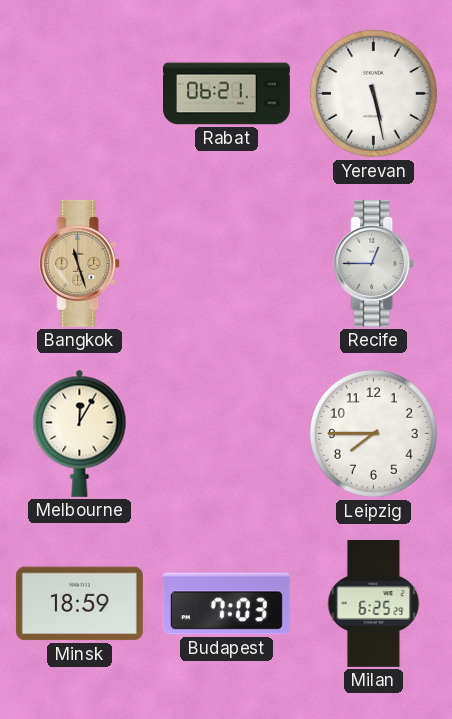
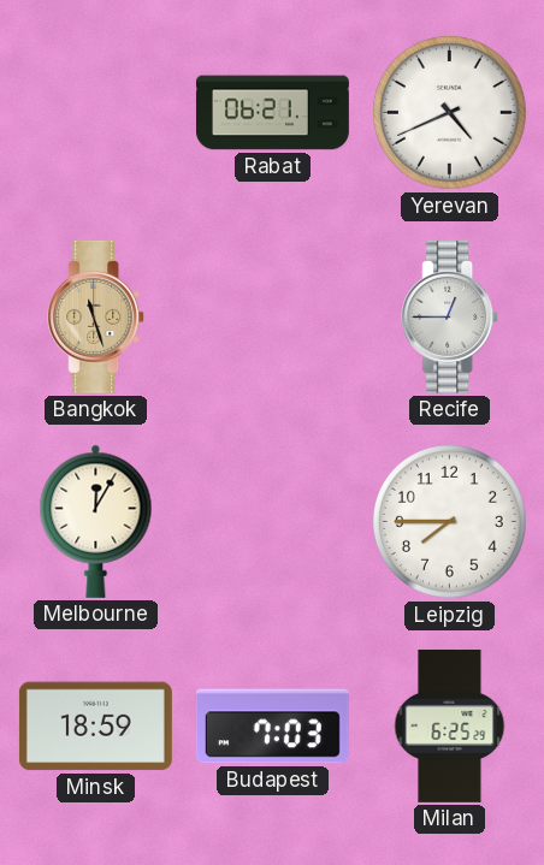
Yerevan: 5:28 -> 4:41 (449, 112)
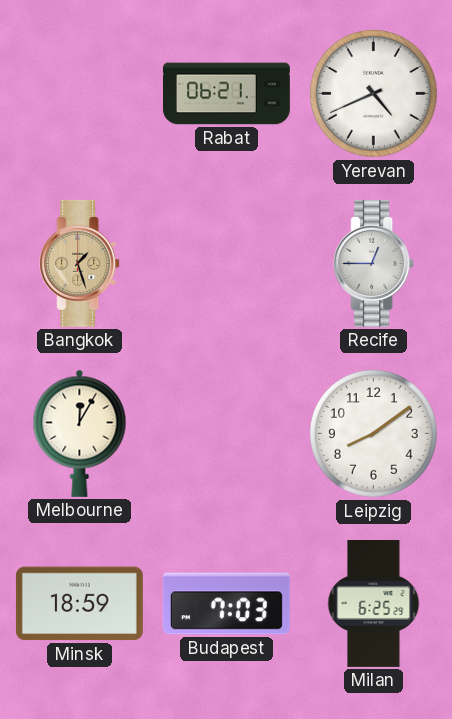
Bangkok: 11:27 -> 1:27 (80, 263)
Leipzig: 7:45 -> 8:09 (373, 433)
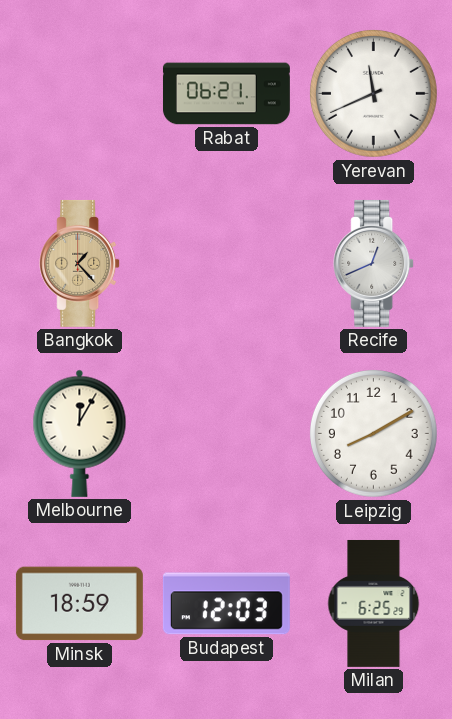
Yerevan: 4:41 -> 11:41 (373, 93)
Bangkok: 1:27 -> 1:23 (80, 263)
Recife: 12:45 -> 12:41 (374, 263)
Leipzig: 8:09 -> 8:10 (373, 433)
Budapest: 7:03 -> 12:03 (226, 604)
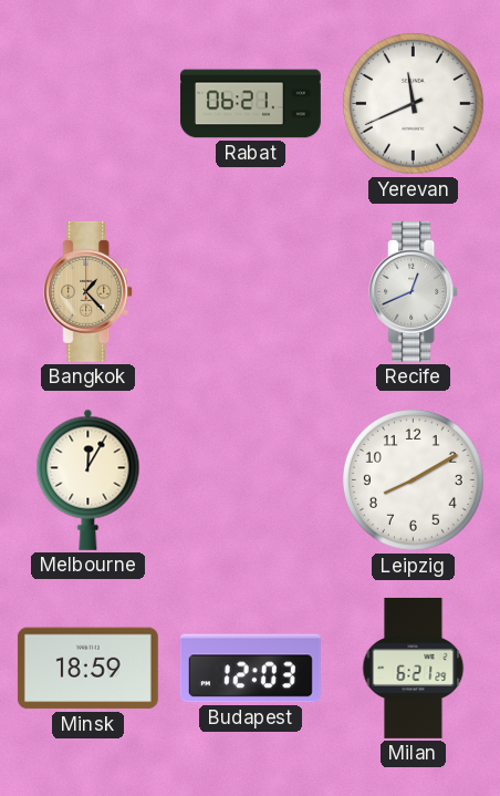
Milan: 6:25 -> 6:21 (414, 668)
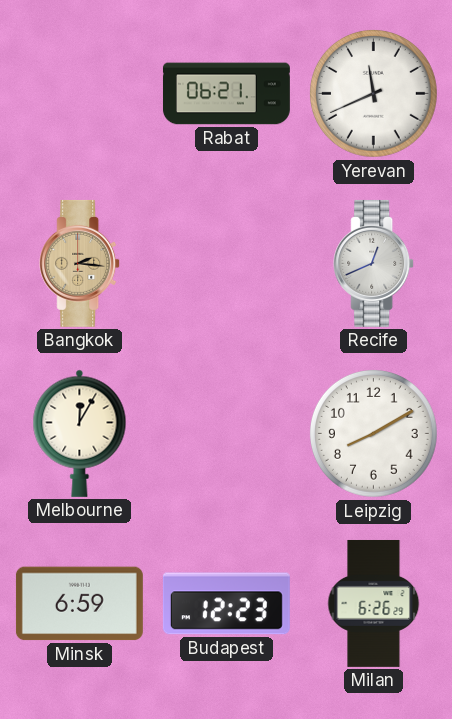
Bangkok: 1:23 -> 2:16 (80, 263)
Minsk: 18:59 -> 6:59 (79, 604)
Budapest: 12:03 -> 12:23 (226, 604)
Milan: 6:21 -> 6:26 (374, 603)
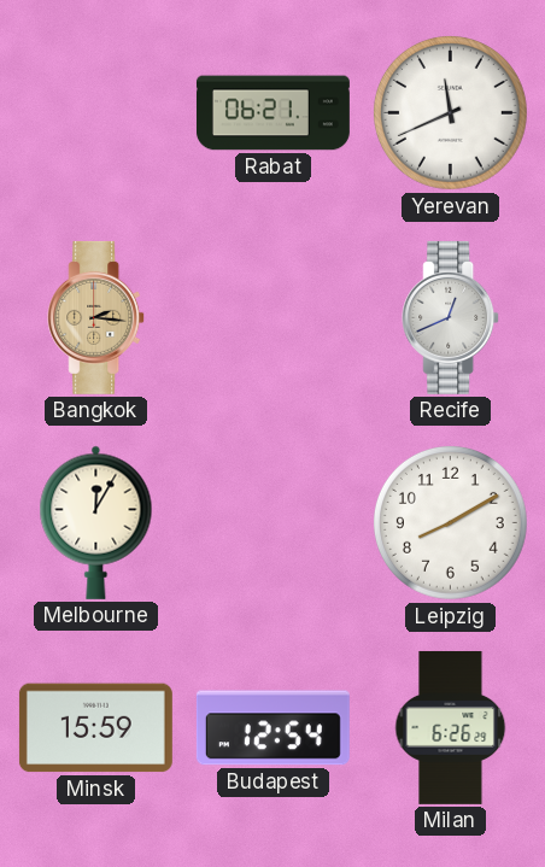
Minsk: 6:59 -> 15:59 (95, 728)
Budapest: 12:23 -> 12:54 (272, 728)
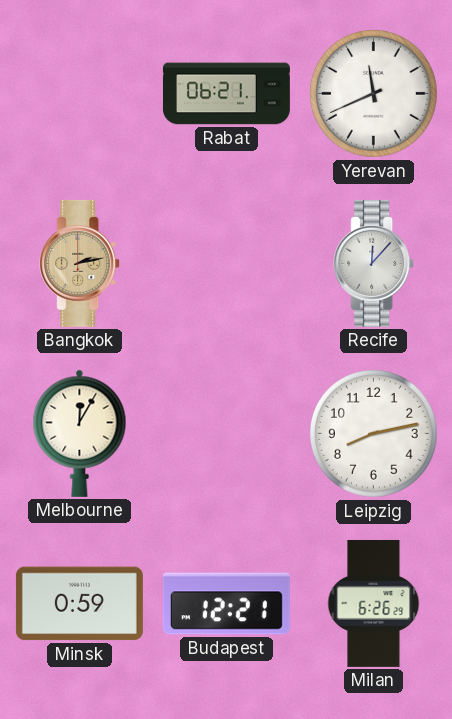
Bangkok: 2:16 -> 2:13 (80, 263)
Recife: 12:41 -> 12:07 (374, 263)
Leipzig: 8:10 -> 8:13 (373, 433)
Minsk: 15:59 -> 0:59 (79, 604)
Budapest: 12:54 -> 12:21 (226, 604)
